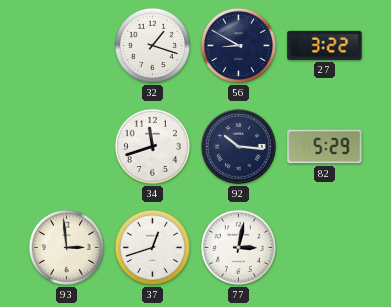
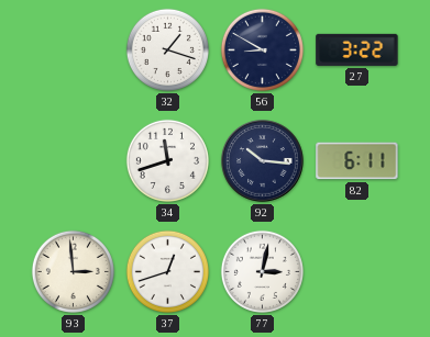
82: 5:29 -> 6:11 (357, 161)
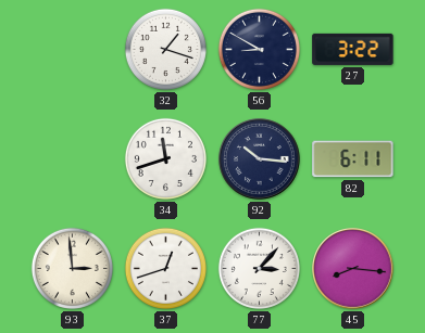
77: 3:02 -> 3:07 (259, 268)
45: none -> 8:16 (353, 269)
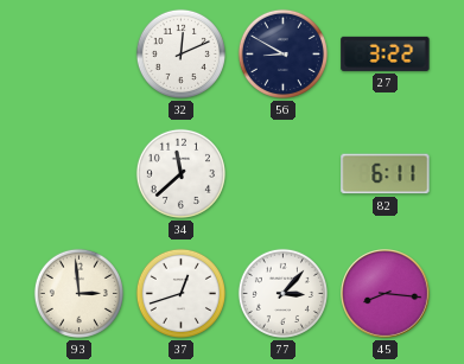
32: 1:18 -> 12:11 (180, 53)
34: 11:42 -> 11:38 (180, 173)
92: 10:16 -> none (260, 159)
